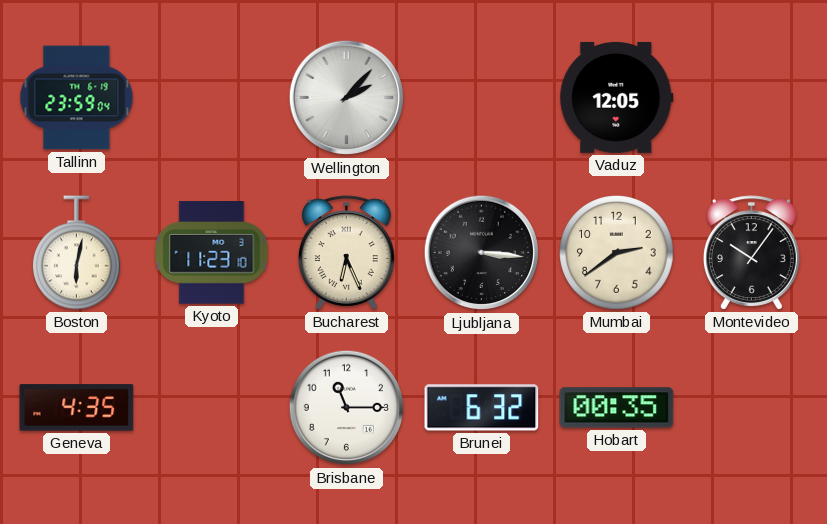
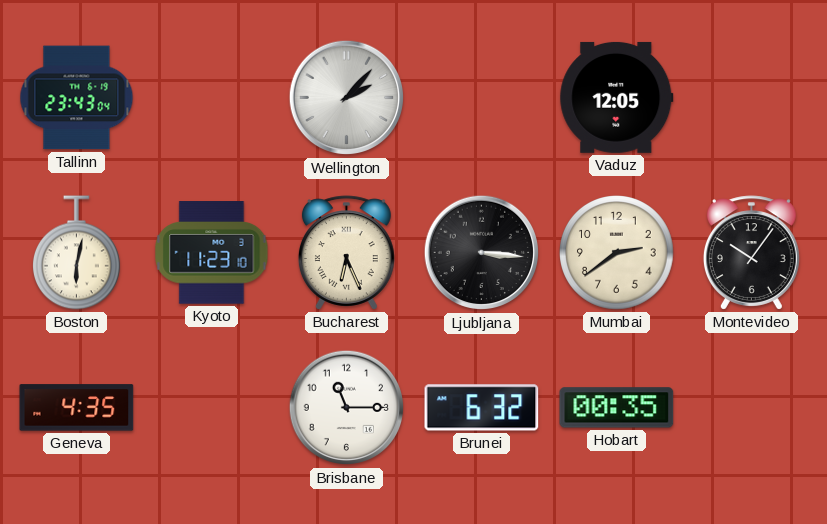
Tallinn: 23:59 -> 23:43 (77, 98)
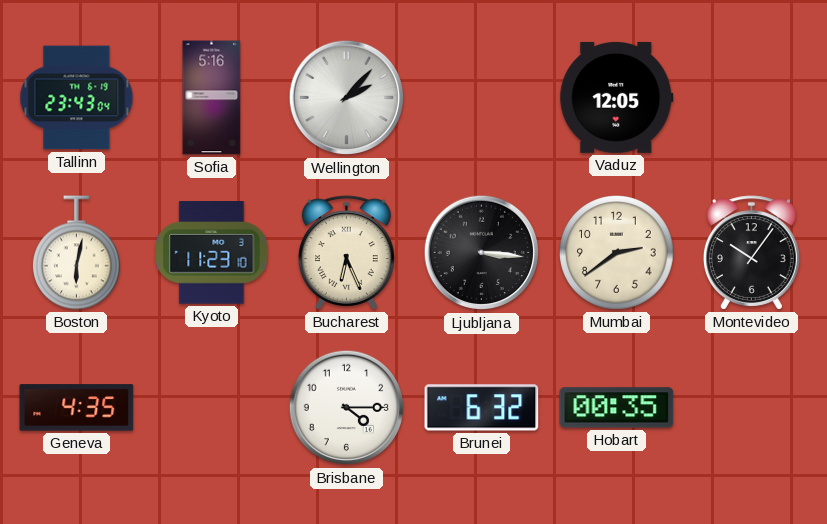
Sofia: none -> 5:16 (212, 98)
Brisbane: 11:15 -> 4:15 (347, 408)
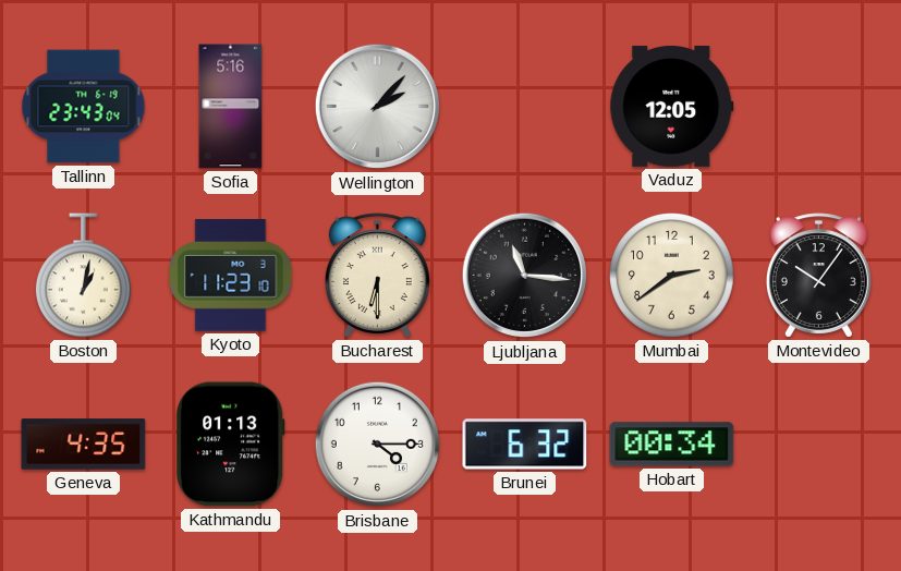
Boston: 6:02 -> 1:02 (83, 276)
Bucharest: 6:26 -> 6:30 (377, 276)
Ljubljana: 3:16 -> 11:16 (525, 276)
Kathmandu: none -> 01:13 (231, 445)
Hobart: 00:35 -> 00:34 (672, 445)
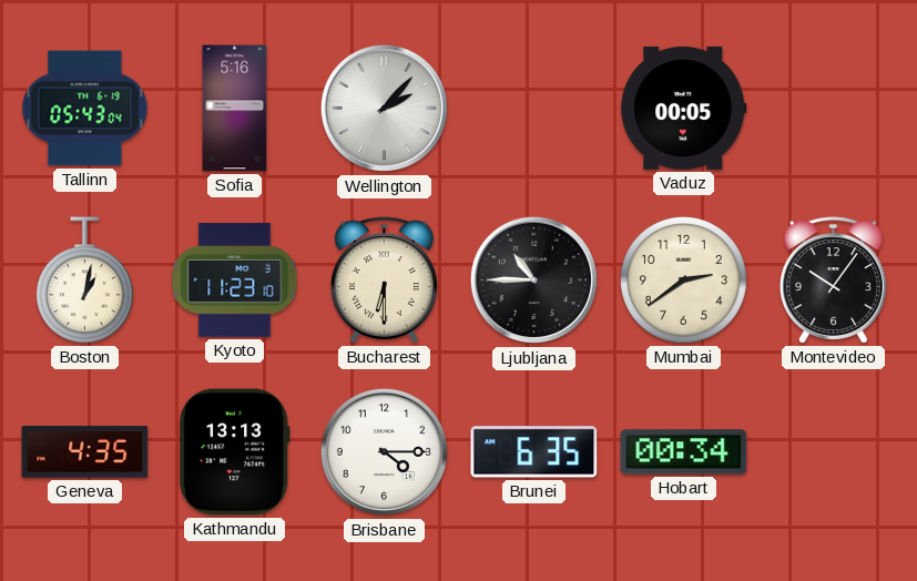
Tallinn: 23:43 -> 05:43 (85, 109)
Vaduz: 12:05 -> 00:05 (684, 108)
Ljubljana: 11:16 -> 10:45 (534, 281)
Kathmandu: 01:13 -> 13:13 (235, 452)
Brunei: 6:32 -> 6:35 (534, 452)
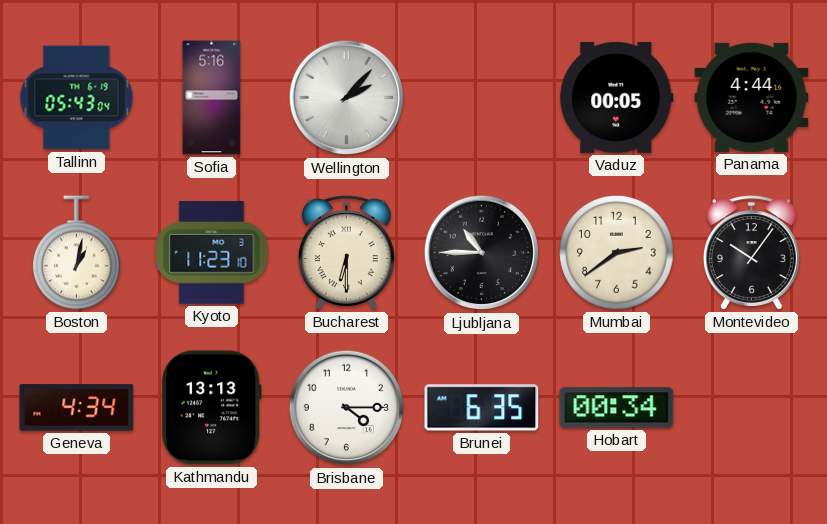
Panama: none -> 4:44 (752, 97)
Geneva: 4:35 -> 4:34 (77, 408)
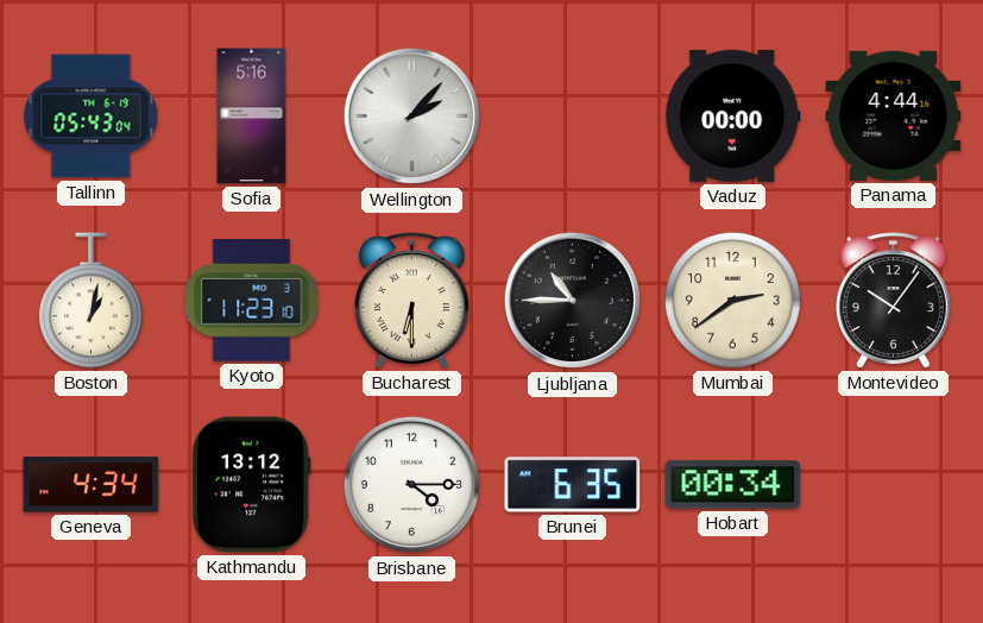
Vaduz: 00:05 -> 00:00 (733, 115)
Kathmandu: 13:13 -> 13:12 (252, 485)
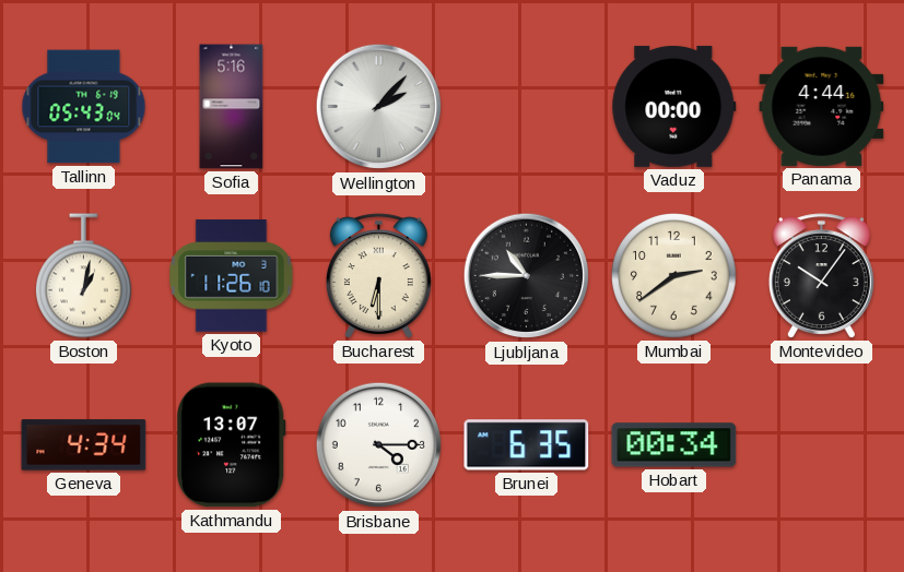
Kyoto: 11:23 -> 11:26 (232, 276)
Kathmandu: 13:12 -> 13:07 (232, 445)
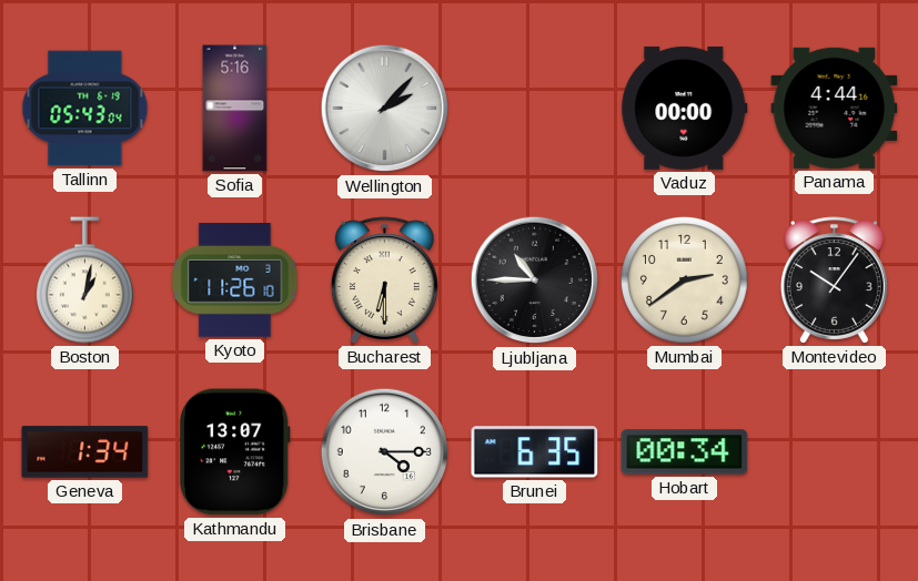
Geneva: 4:34 -> 1:34 (85, 452)
